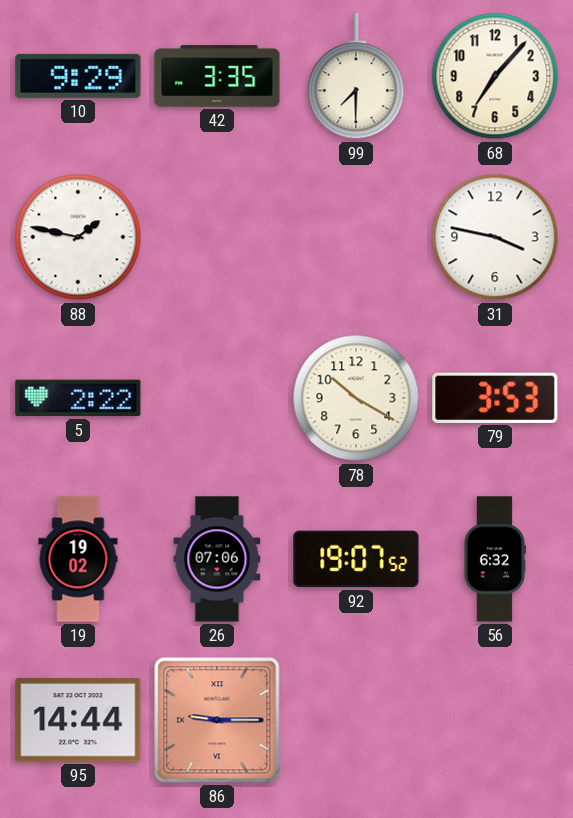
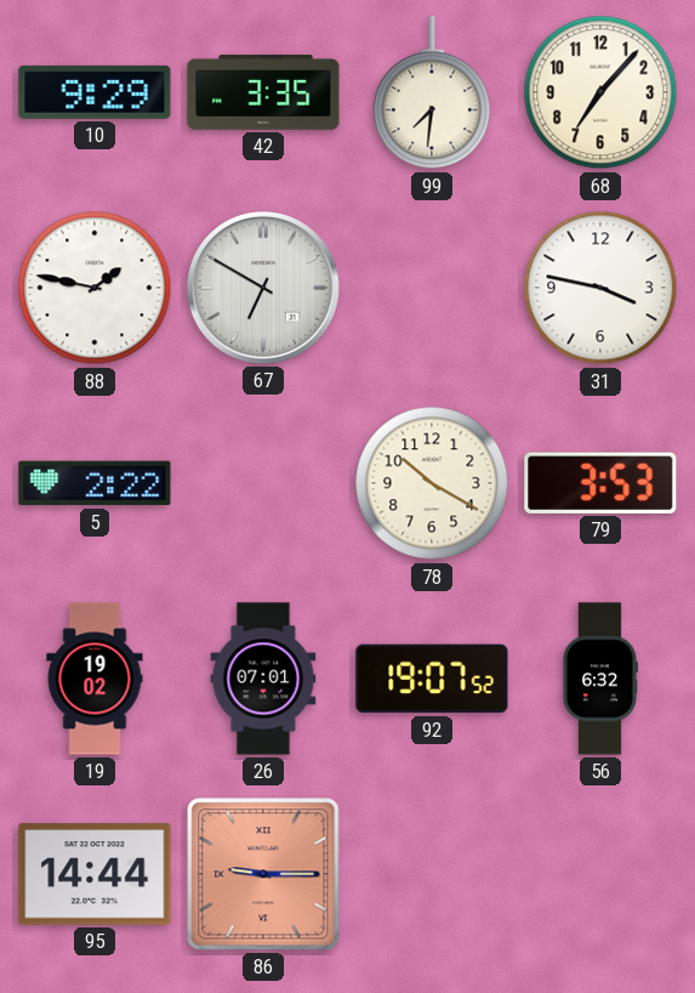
99: 7:30 -> 7:31 (432, 93)
67: none -> 6:50 (263, 288)
26: 07:06 -> 07:01 (263, 679)
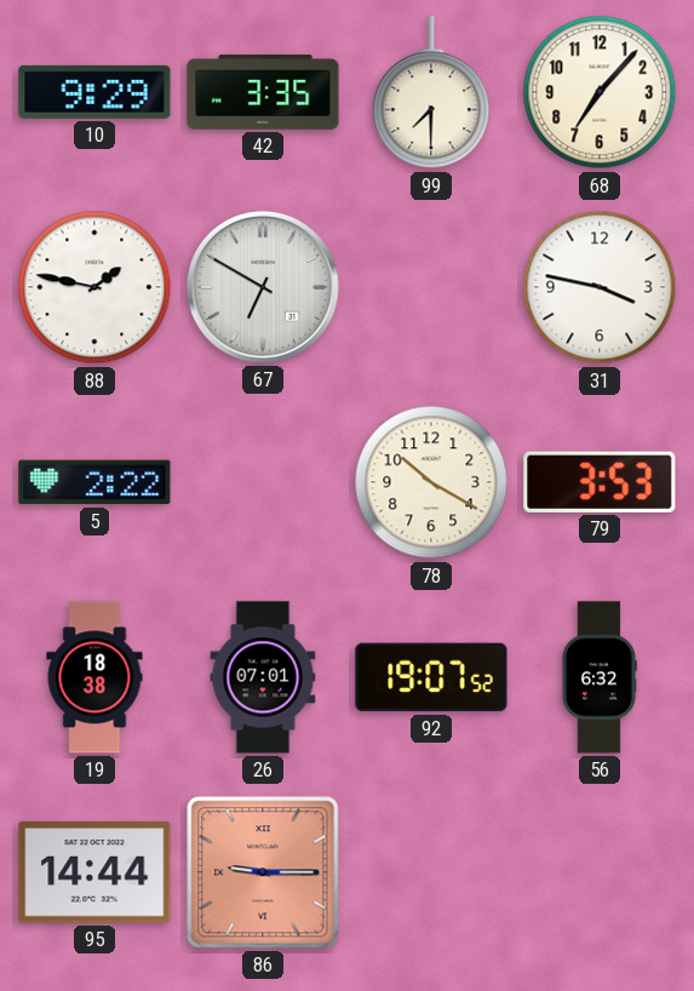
99: 7:31 -> 7:30 (431, 93)
19: 19:02 -> 18:38 (94, 677)
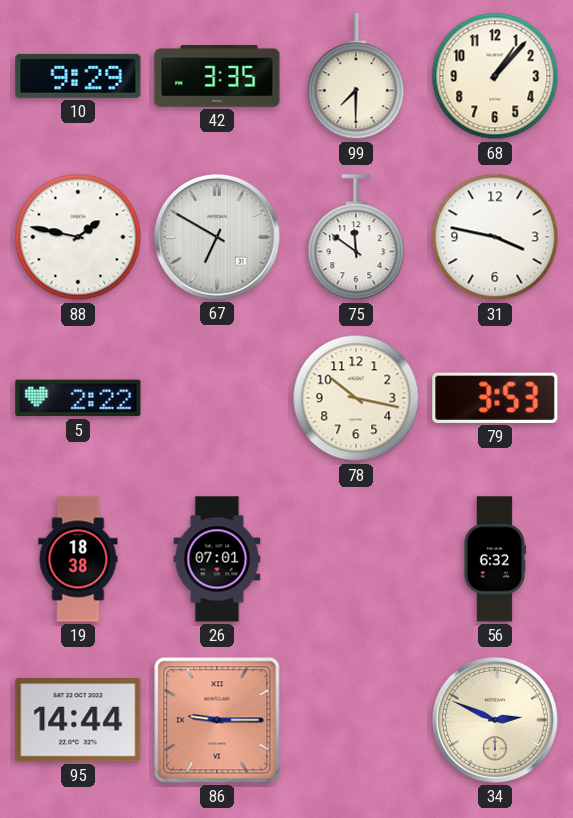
68: 7:07 -> 1:07 (495, 76)
75: none -> 11:51 (356, 238)
78: 10:20 -> 10:17 (356, 398)
92: 19:07 -> none (431, 677)
34: none -> 2:49 (495, 720)
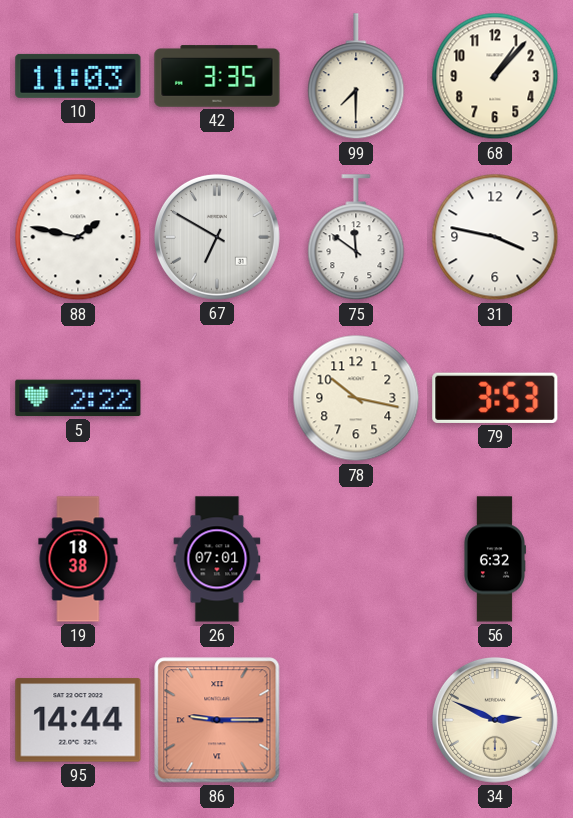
10: 9:29 -> 11:03 (78, 76)
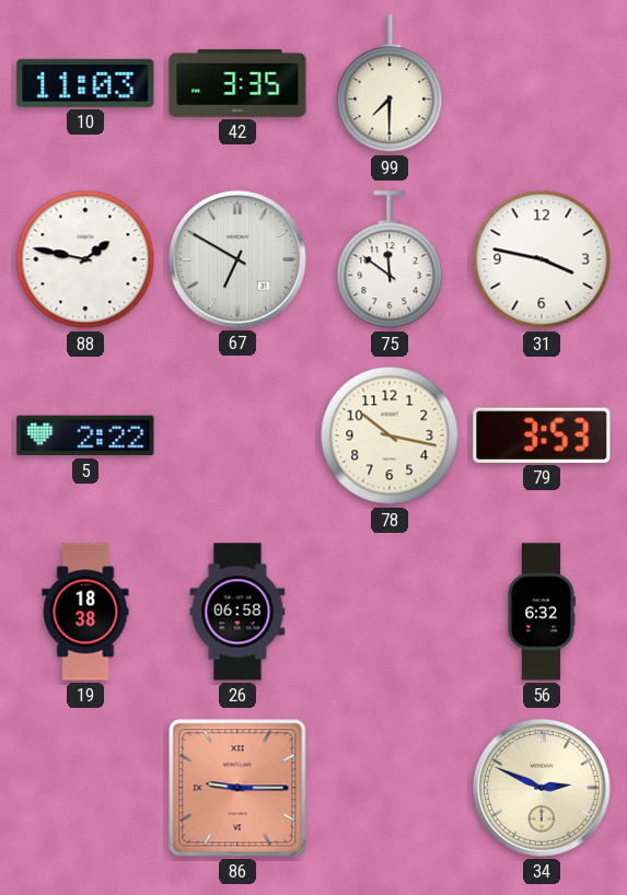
68: 1:07 -> none (495, 76)
26: 07:01 -> 06:58 (237, 612)
95: 14:44 -> none (78, 720)
